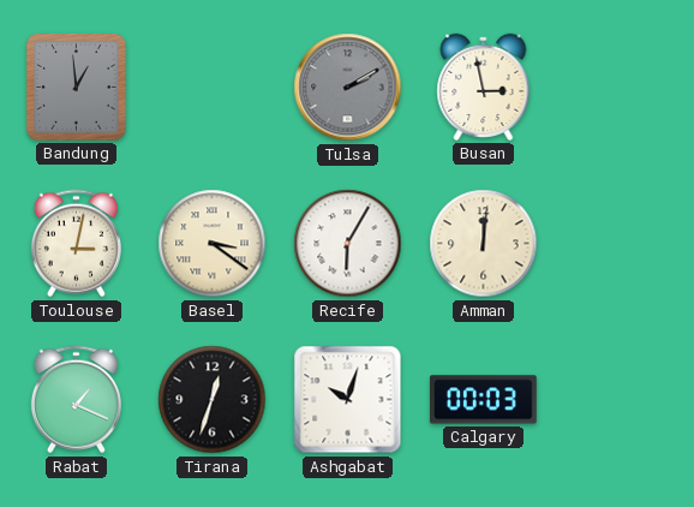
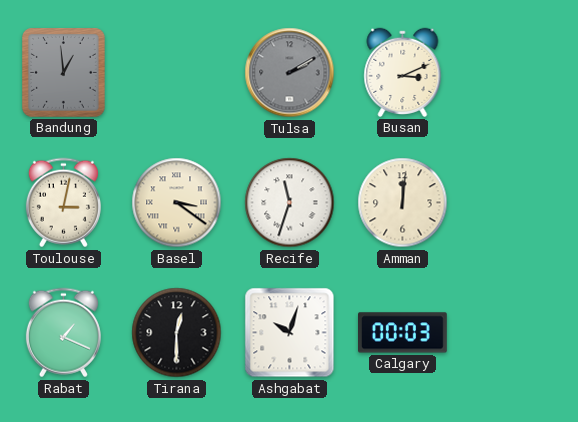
Busan: 2:58 -> 3:11 (403, 72)
Recife: 6:05 -> 11:33 (290, 203)
Tirana: 12:33 -> 12:30 (177, 333)
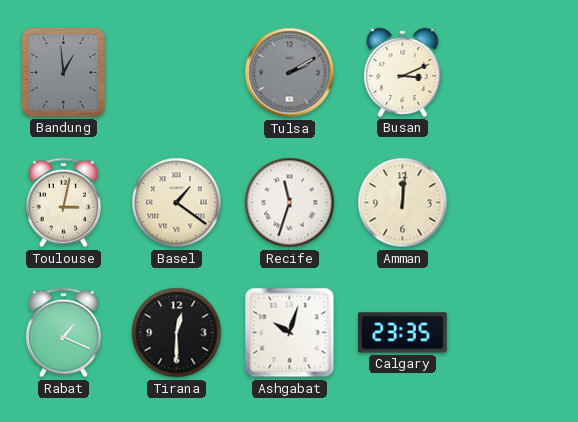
Basel: 3:21 -> 1:21 (177, 203)
Calgary: 00:03 -> 23:35 (403, 333)
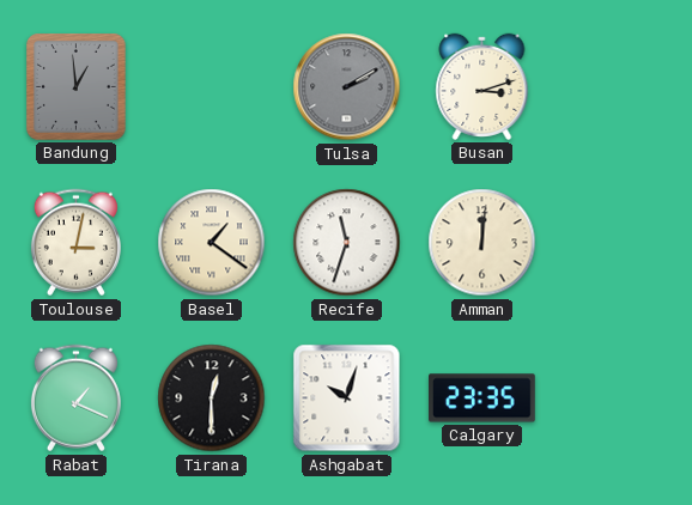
Busan: 3:11 -> 3:12 (482, 86)
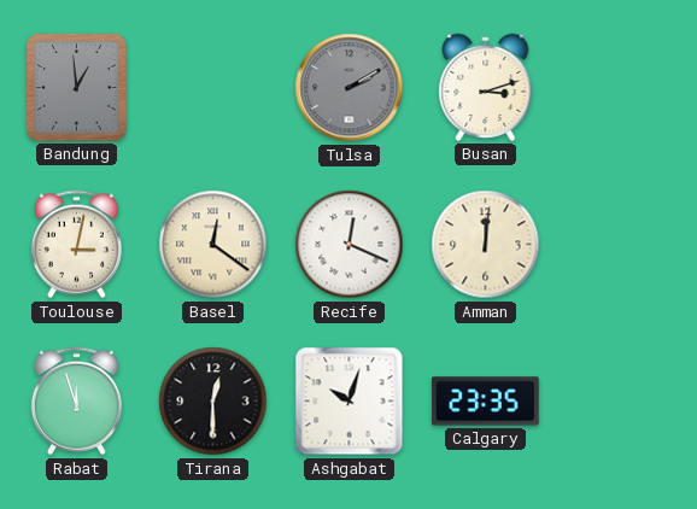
Basel: 1:21 -> 12:21 (213, 245)
Recife: 11:33 -> 12:19 (350, 245)
Rabat: 1:19 -> 11:57 (76, 402)
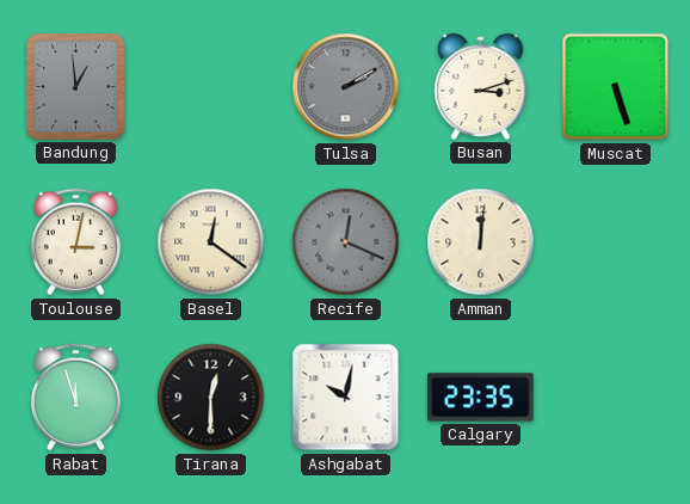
Muscat: none -> 5:27 (616, 87)
Recife dial: white -> grey (346, 242)
Ashgabat: 10:03 -> 10:02 (346, 398)
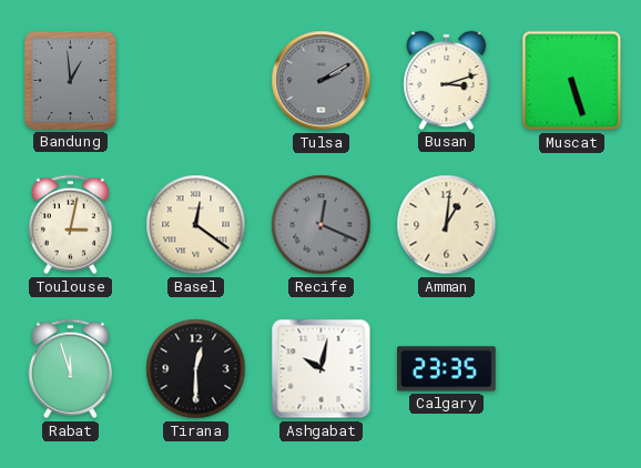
Amman: 12:01 -> 1:01 (447, 225)
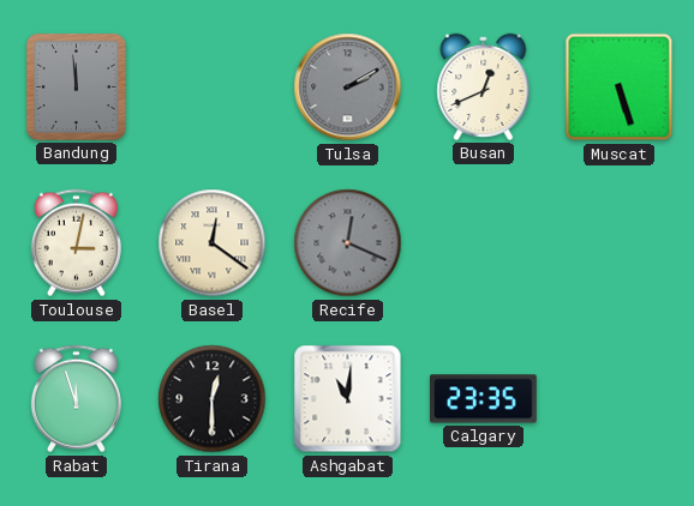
Bandung: 12:59 -> 11:59 (77, 88)
Busan: 3:12 -> 12:41 (484, 86)
Amman: 1:01 -> none (447, 225)
Ashgabat: 10:02 -> 11:01 (348, 399)
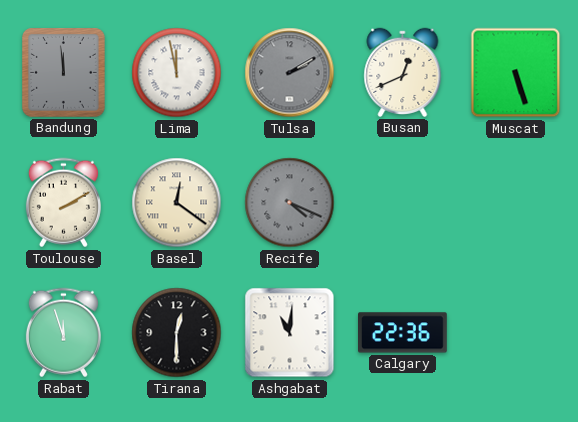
Lima: none -> 11:58 (177, 73)
Toulouse: 3:02 -> 2:10 (63, 203)
Recife: 12:19 -> 4:19 (290, 203)
Calgary: 23:35 -> 22:36 (403, 333)
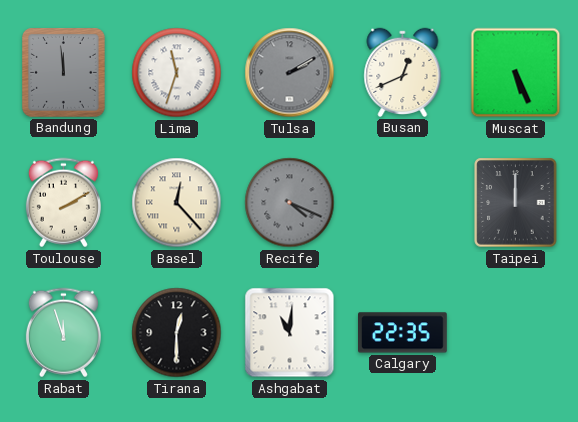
Lima: 11:58 -> 11:33 (177, 73)
Muscat: 5:27 -> 5:26 (516, 73)
Basel: 12:21 -> 12:23 (177, 203)
Taipei: none -> 12:00 (516, 203)
Calgary: 22:36 -> 22:35 (403, 333)
